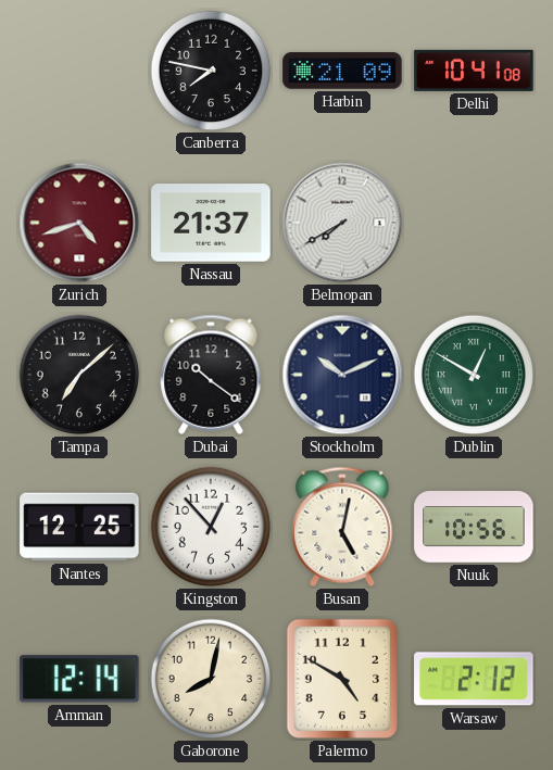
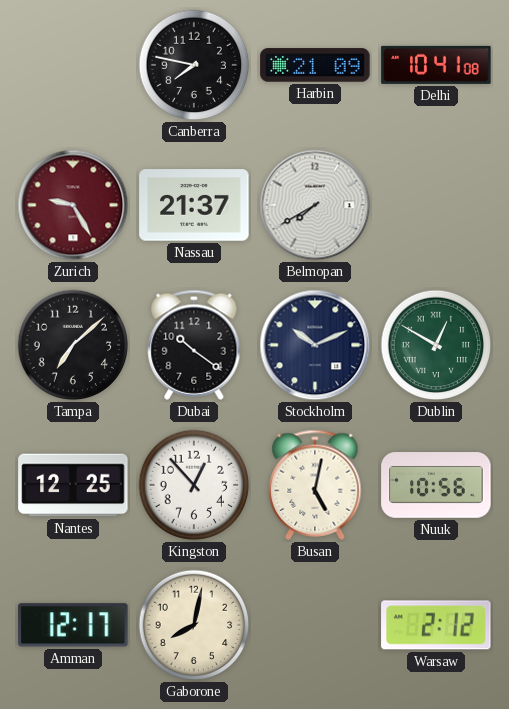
Zurich: 4:42 -> 9:25 (73, 205)
Amman: 12:14 -> 12:17 (73, 625)
Palermo: 4:50 -> none (342, 679)
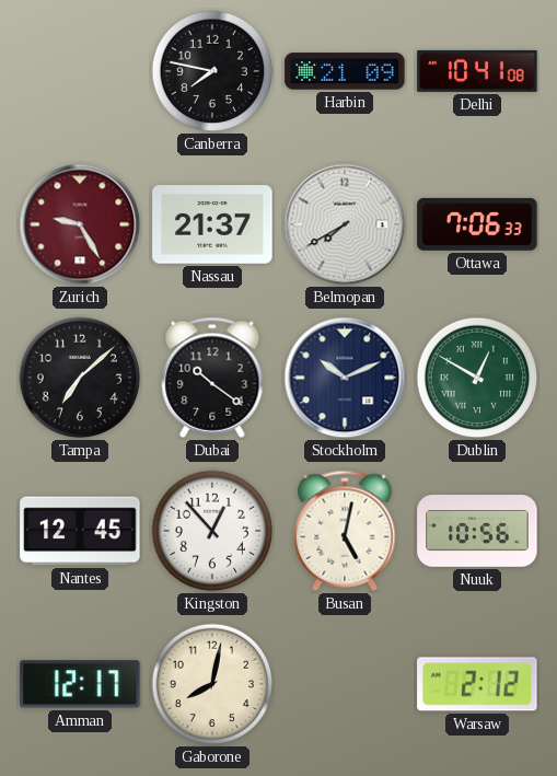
Ottawa: none -> 7:06 (477, 224)
Nantes: 12:25 -> 12:45 (80, 531)
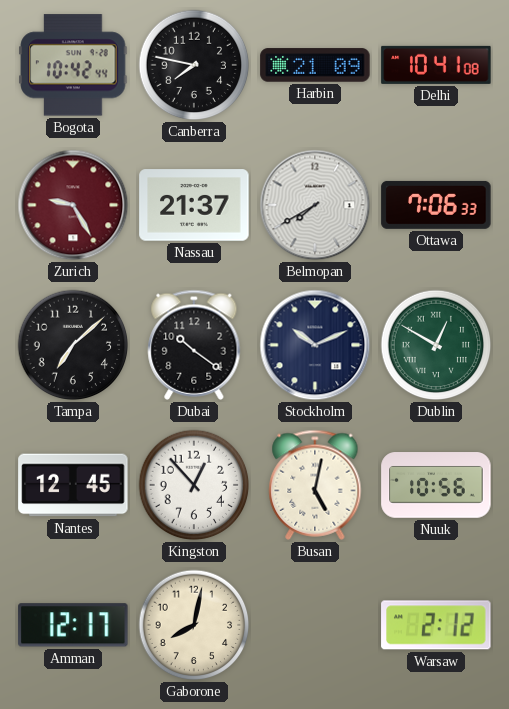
Bogota: none -> 10:42 (73, 65)
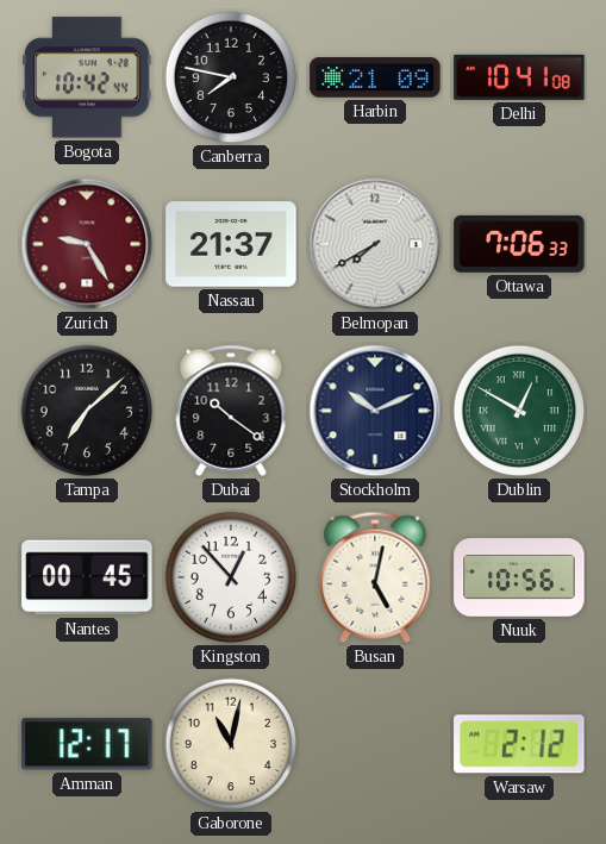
Nantes: 12:45 -> 00:45 (87, 577)
Gaborone: 8:02 -> 11:02 (231, 744)
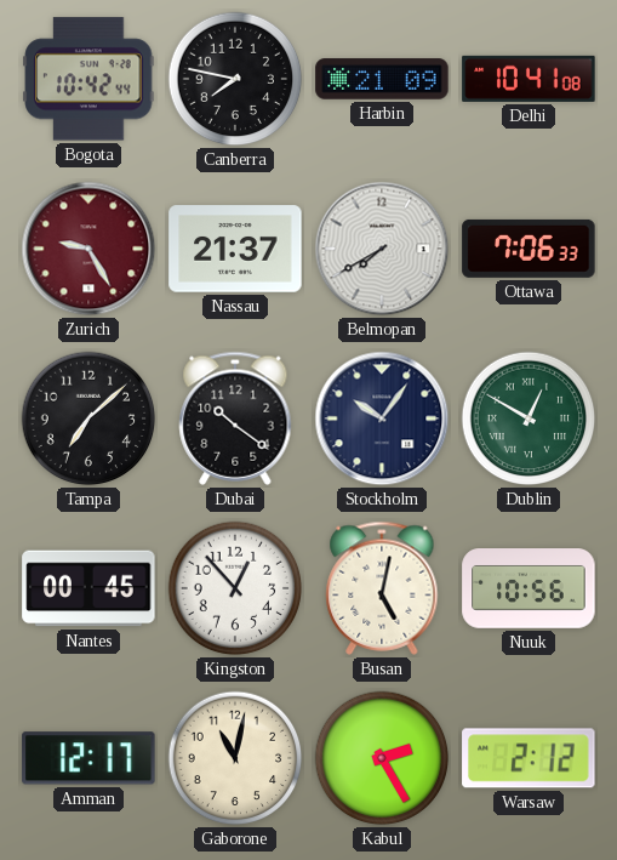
Stockholm: 10:11 -> 10:06 (382, 418)
Kabul: none -> 2:25 (382, 758)
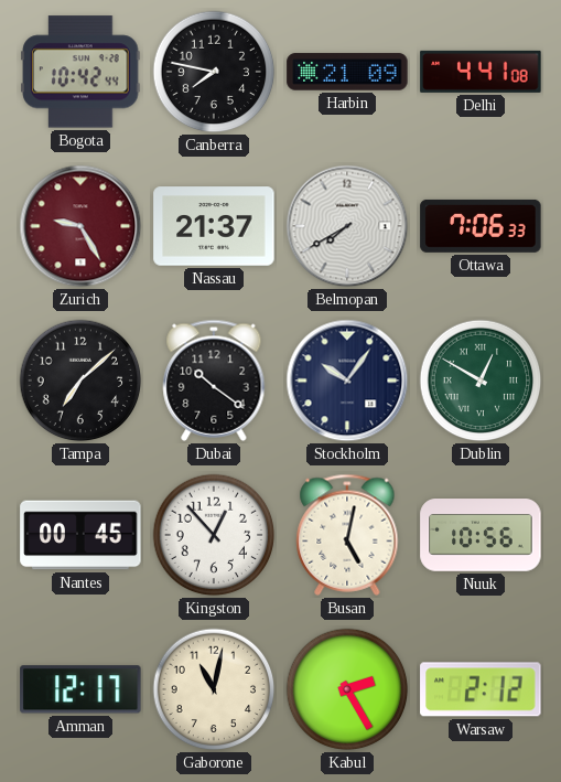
Delhi: 10:41 -> 4:41 (481, 72)
